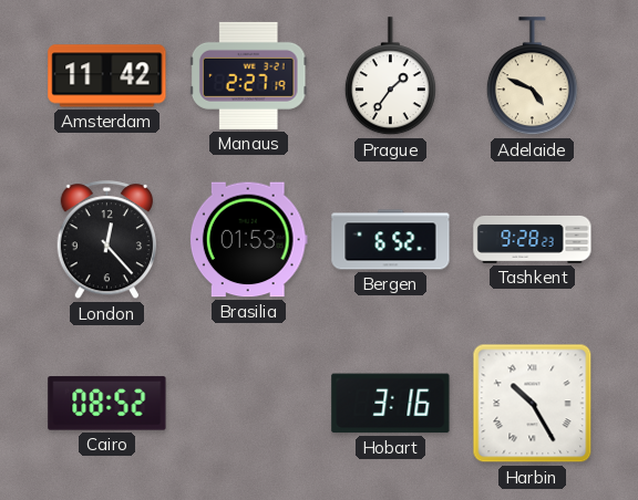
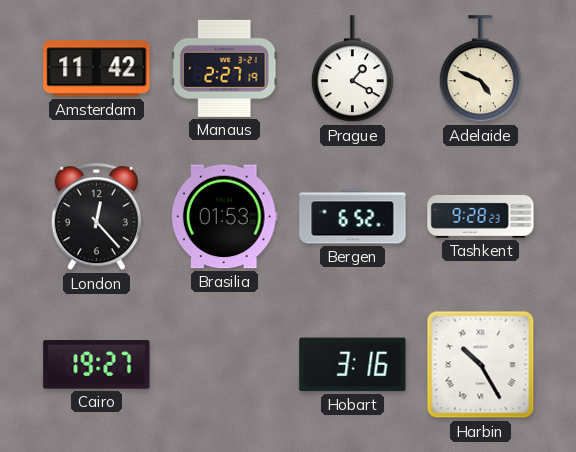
Prague: 1:36 -> 1:20 (352, 69)
Cairo: 08:52 -> 19:27 (97, 365)
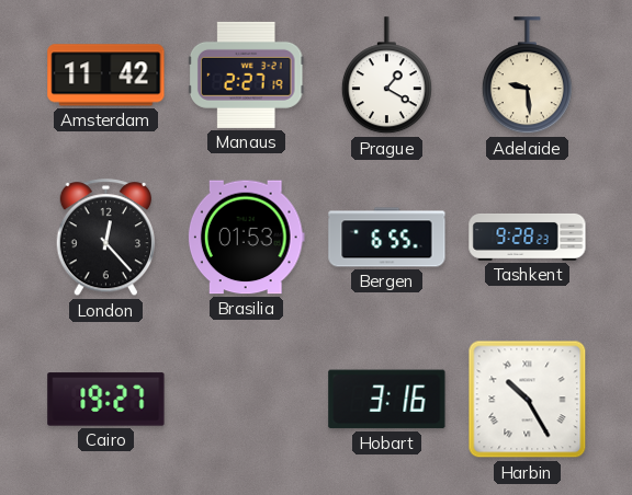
Adelaide: 4:49 -> 9:29 (527, 76)
Bergen: 6:52 -> 6:55 (387, 238)
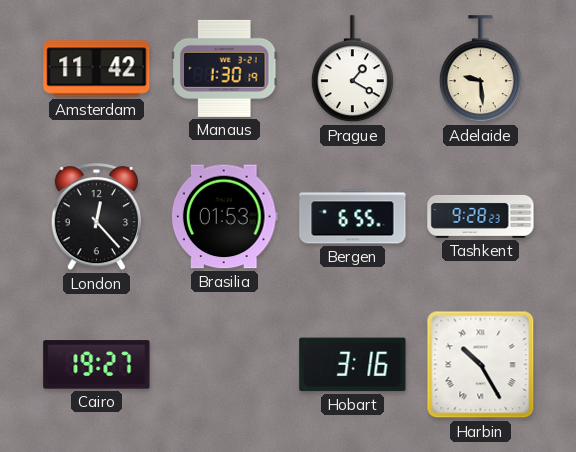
Manaus: 2:27 -> 1:30 (224, 68)
